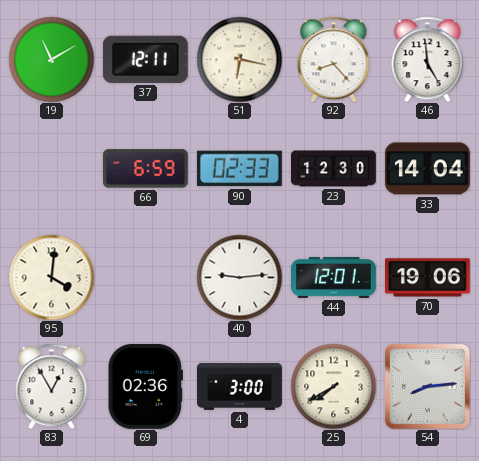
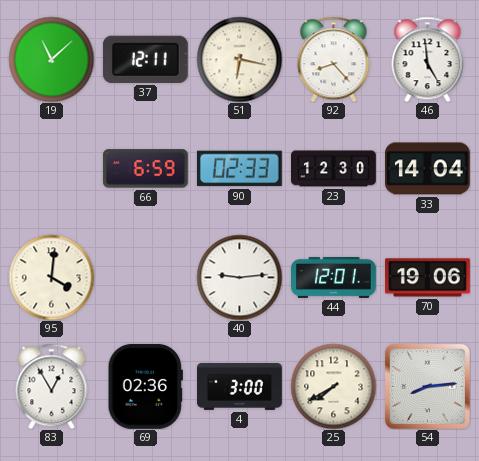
19: 11:10 -> 11:08 (51, 59)
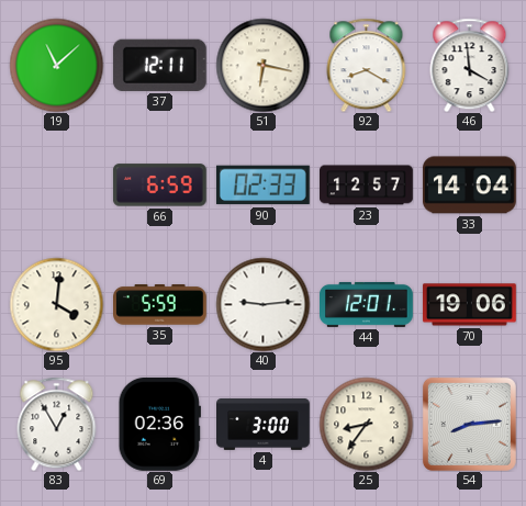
92: 8:23 -> 8:20 (367, 65)
46: 4:59 -> 3:59 (470, 65)
23: 12:30 -> 12:57 (367, 185)
35: none -> 5:59 (160, 305)
25: 7:40 -> 8:36 (366, 424)
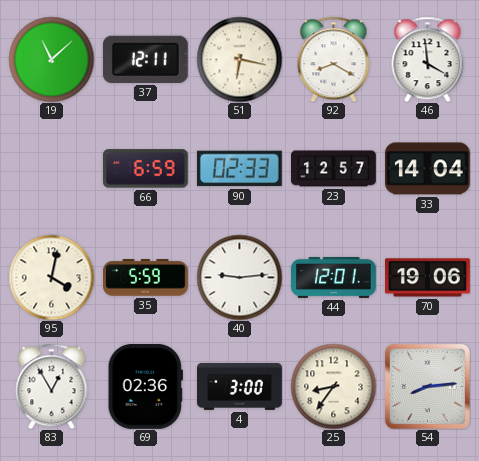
95: 4:01 -> 4:02 (51, 277)
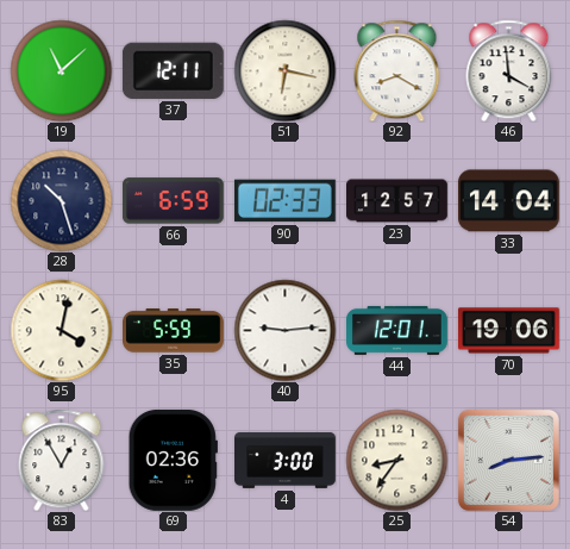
28: none -> 10:27 (61, 200)
